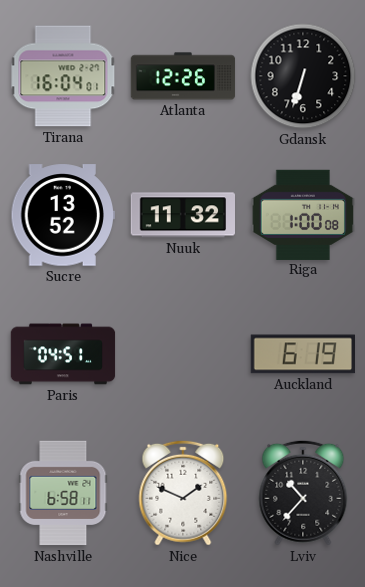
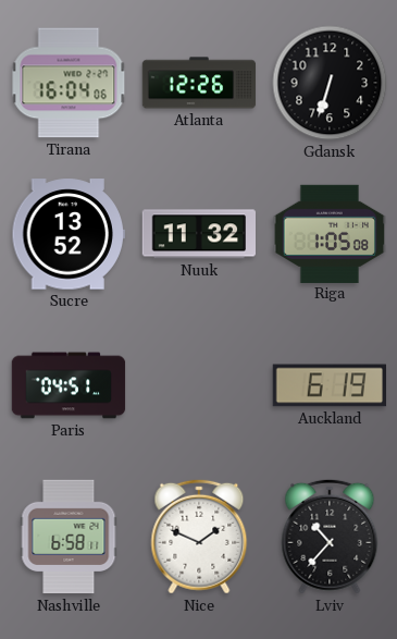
Tirana: 16:04:01 -> 16:04:06 (69, 83)
Riga: 1:00 -> 1:05 (330, 233)
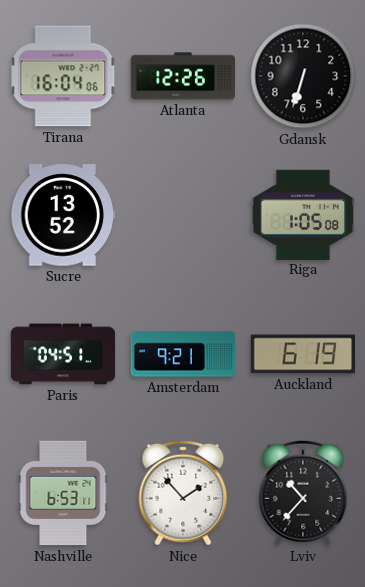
Nuuk: 11:32 -> none (198, 234)
Amsterdam: none -> 9:21 (183, 354)
Nashville: 6:58 -> 6:53 (63, 493)
Nice: 1:49 -> 1:53 (183, 493)
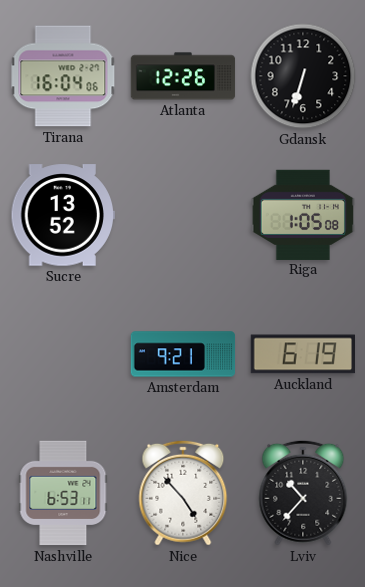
Paris: 04:51 -> none (63, 354)
Nice: 1:53 -> 4:53 (183, 493)
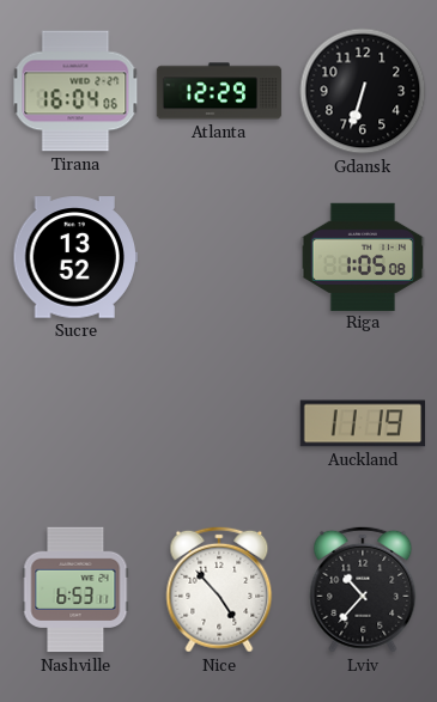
Atlanta: 12:26 -> 12:29 (219, 91)
Amsterdam: 9:21 -> none (183, 354)
Auckland: 6:19 -> 11:19 (362, 423)
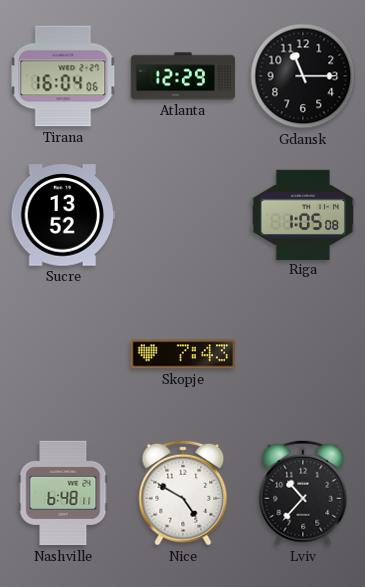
Gdansk: 6:33 -> 11:15 (303, 76)
Skopje: none -> 7:43 (182, 354)
Auckland: 11:19 -> none (362, 423)
Nashville: 6:53 -> 6:48 (63, 493)
Nice: 4:53 -> 4:50 (183, 493)
